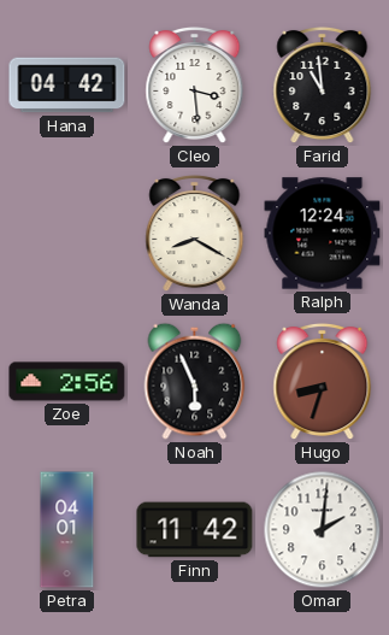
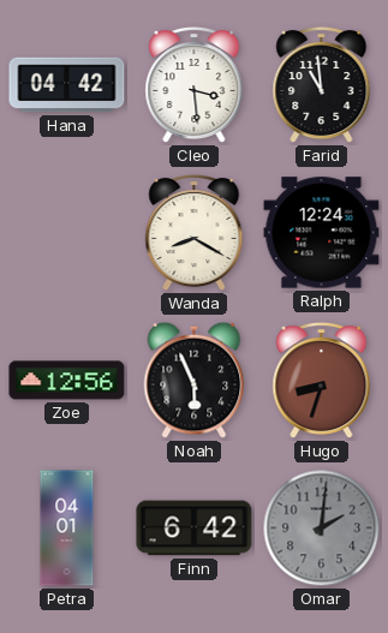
Zoe: 2:56 -> 12:56 (67, 381)
Finn: 11:42 -> 6:42 (195, 529)
Omar dial: white -> grey (322, 529)
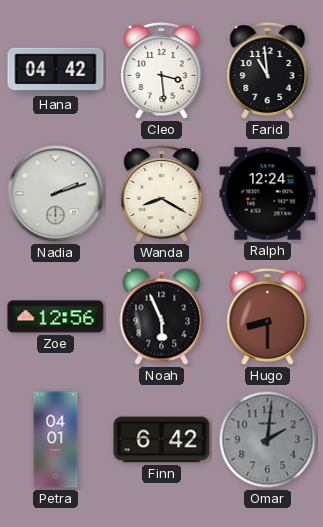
Nadia: none -> 2:12 (56, 194)
Hugo: 8:33 -> 8:30 (268, 317)
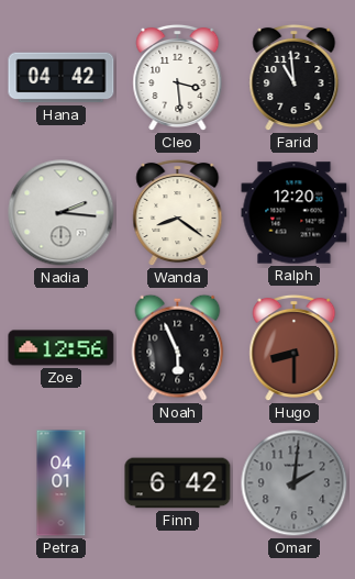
Nadia: 2:12 -> 2:16 (62, 213)
Wanda: 8:20 -> 8:21 (178, 213)
Ralph: 12:24 -> 12:20 (295, 213)
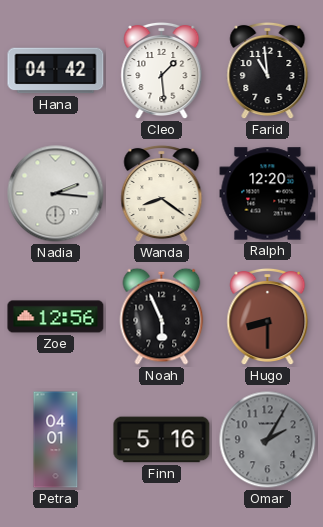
Cleo: 3:29 -> 1:29 (162, 71)
Finn: 6:42 -> 5:16 (162, 440)
Omar: 2:01 -> 2:05 (268, 440)
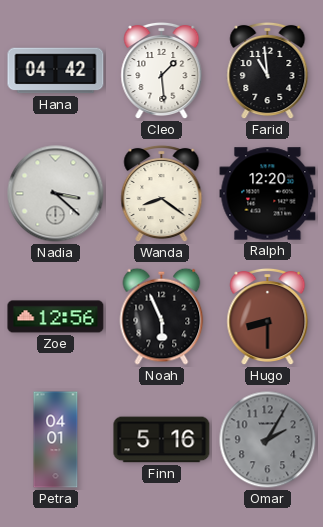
Nadia: 2:16 -> 3:22 (56, 194)
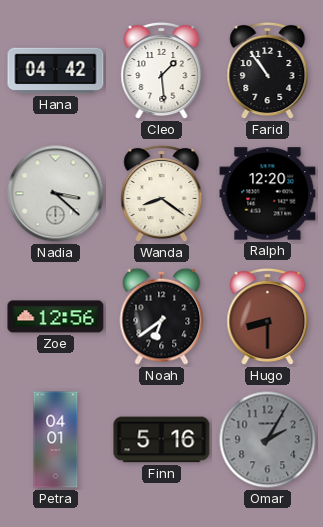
Farid: 10:59 -> 10:54 (268, 71)
Noah: 5:56 -> 6:39 (162, 316)
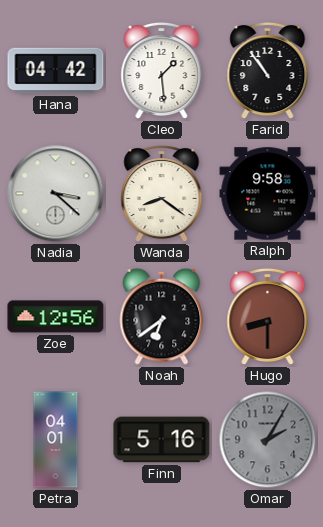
Ralph: 12:20 -> 9:58 (268, 194)
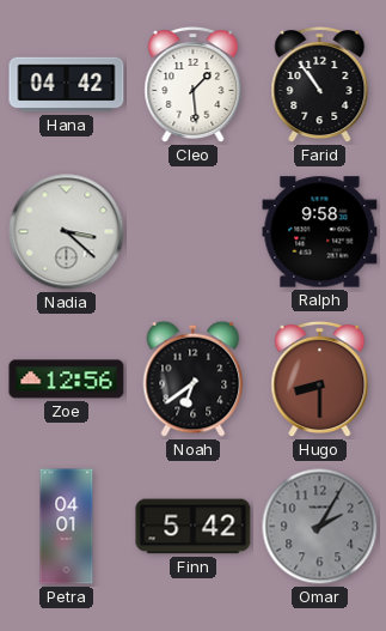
Wanda: 8:21 -> none (162, 194)
Finn: 5:16 -> 5:42 (194, 527)
